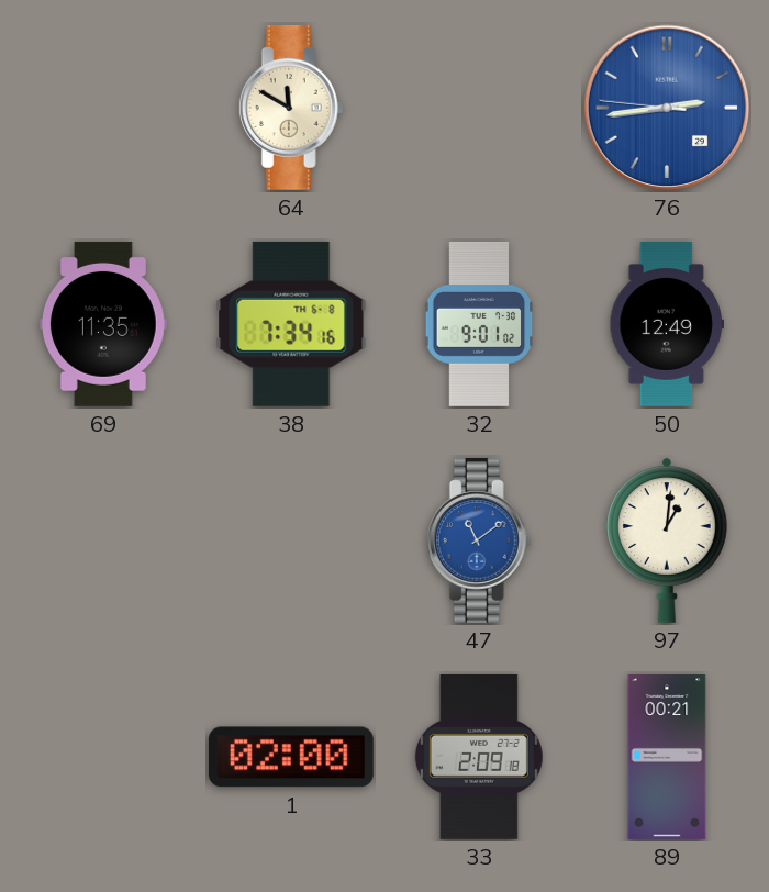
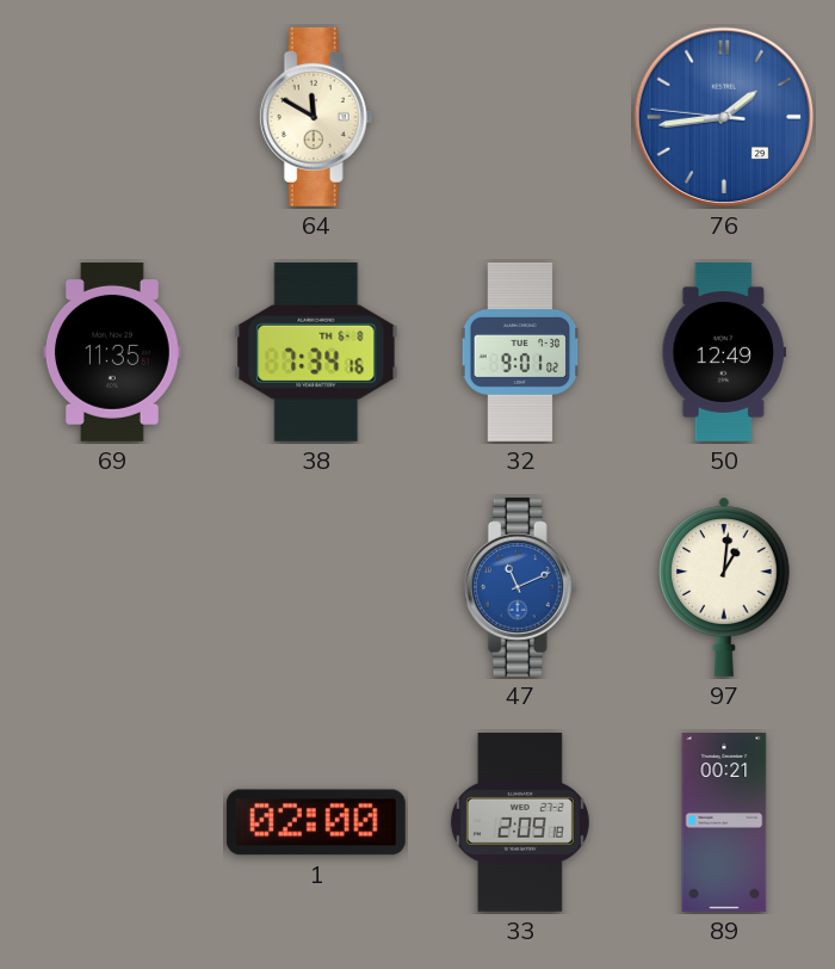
76: 2:43 -> 1:43 (724, 117)
47: 11:09 -> 11:11 (520, 587)
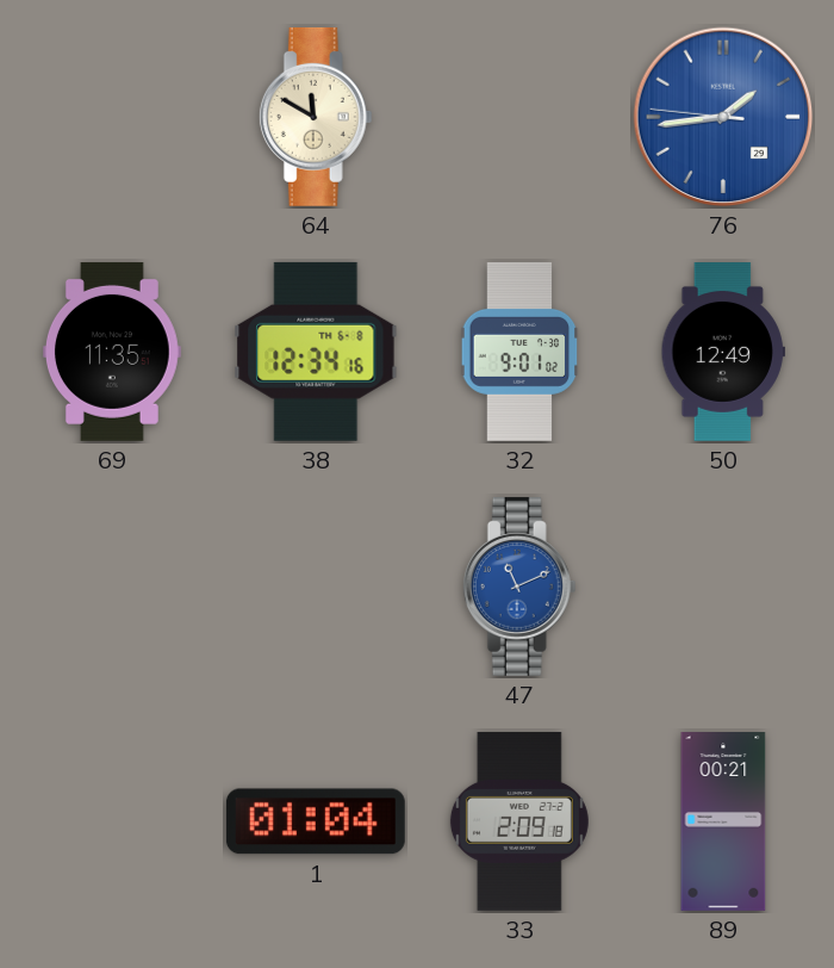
38: 7:34 -> 12:34 (316, 352)
97: 1:01 -> none (725, 587)
1: 02:00 -> 01:04 (316, 821)
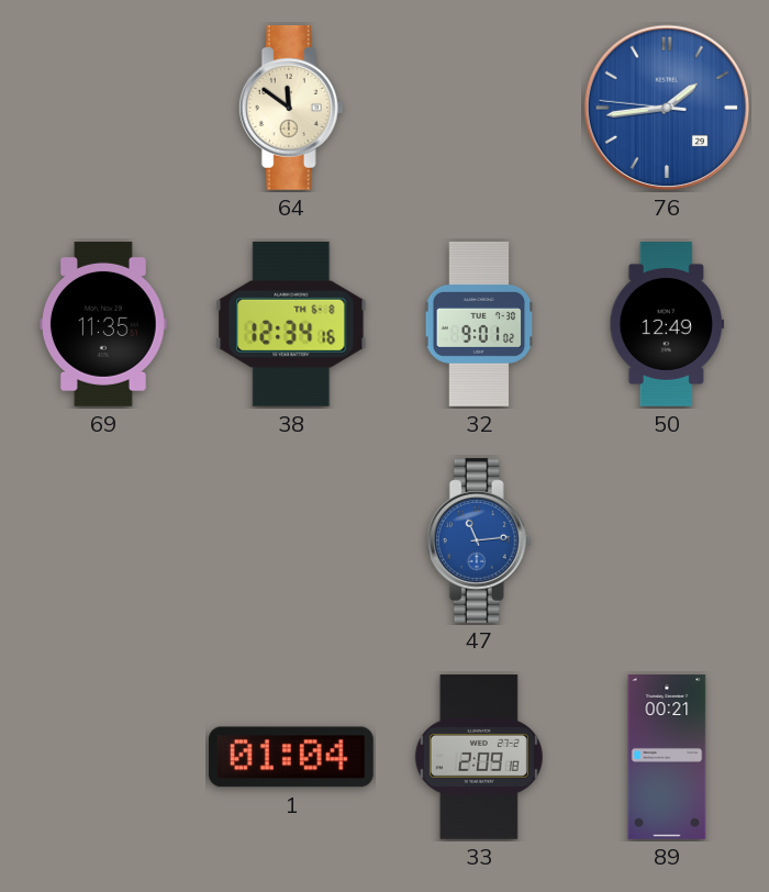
64: 11:50 -> 11:51 (291, 108)
47: 11:11 -> 11:14 (479, 540)
